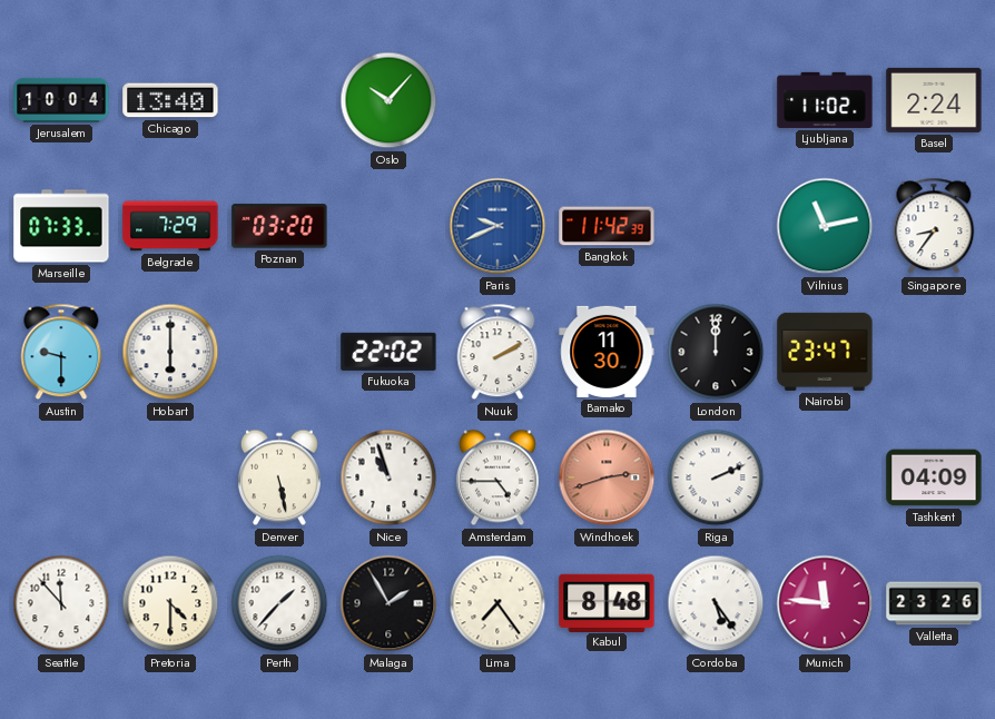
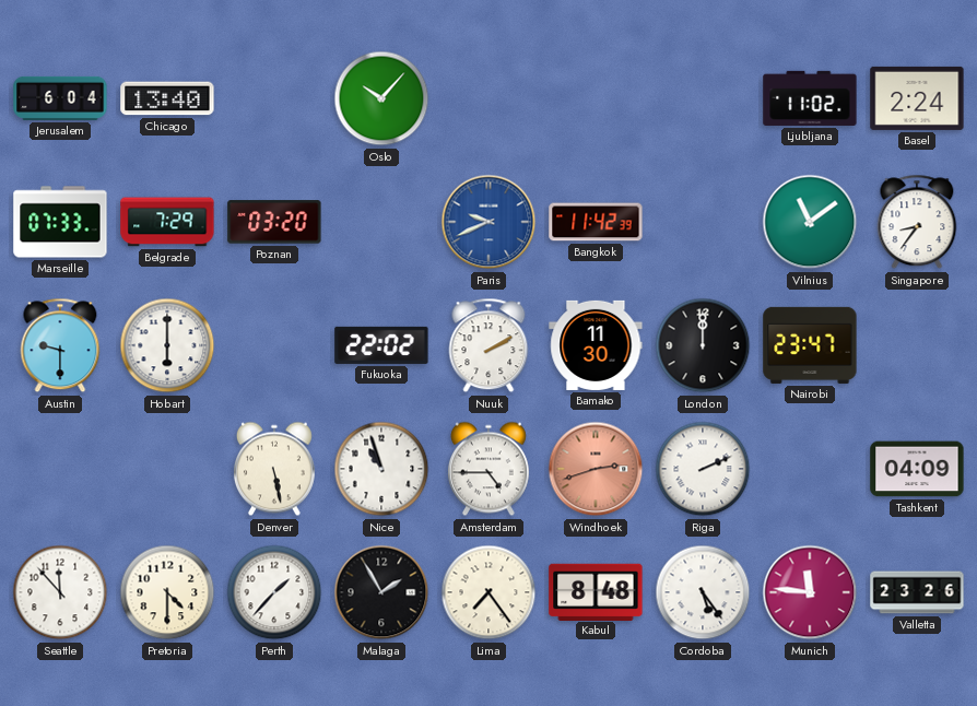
Jerusalem: 10:04 -> 6:04 (60, 98)
Vilnius: 11:13 -> 11:09 (810, 222)
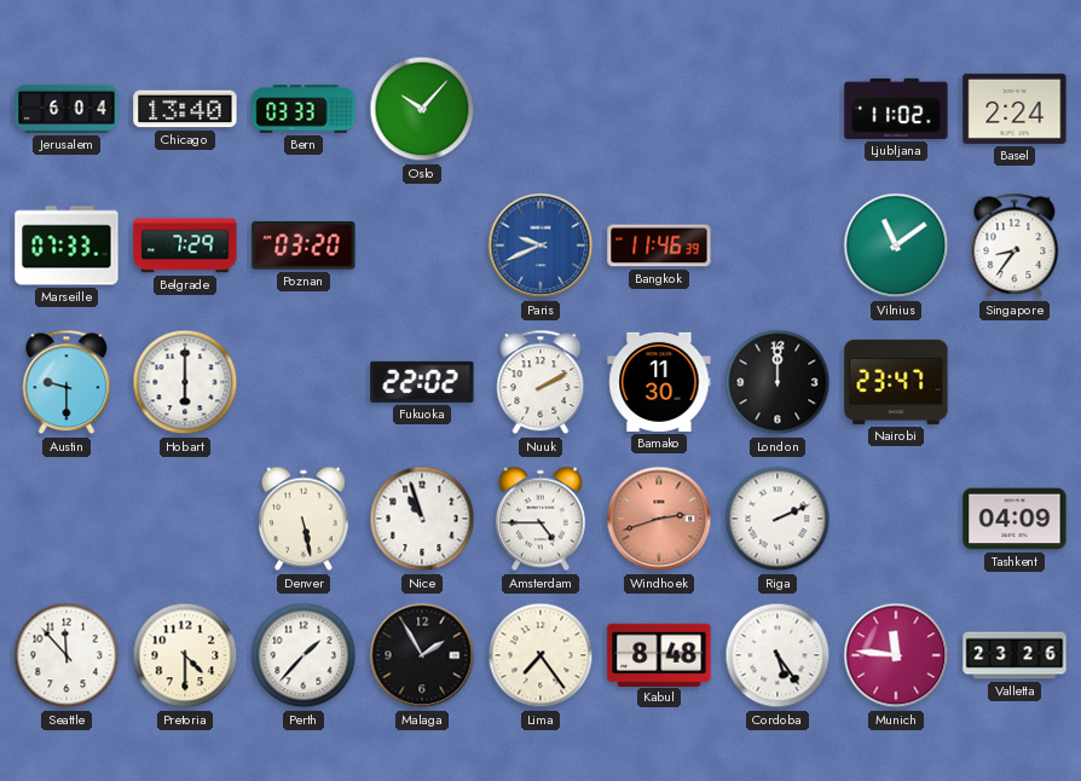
Bern: none -> 03:33 (304, 109)
Bangkok: 11:42 -> 11:46 (659, 245)
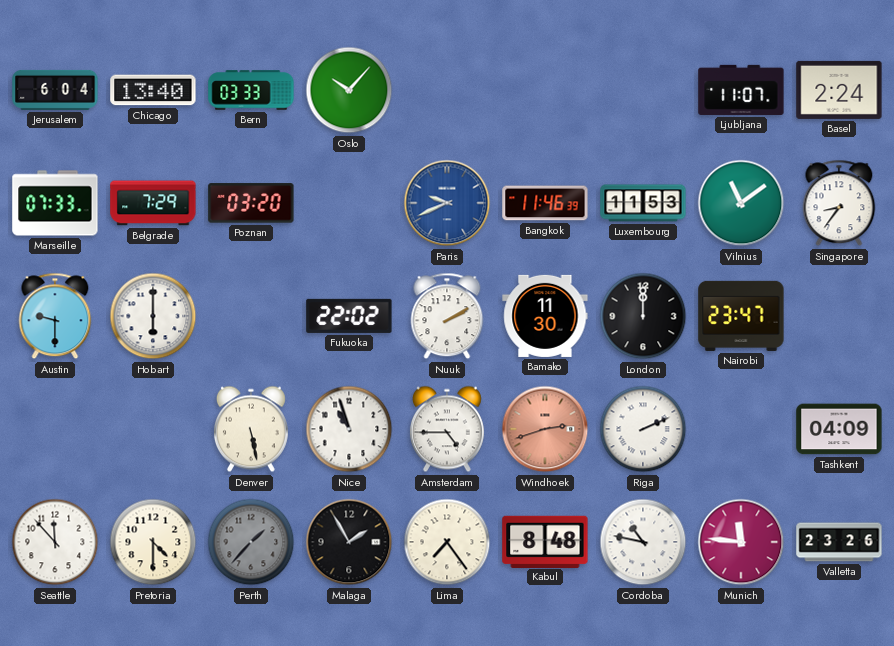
Ljubljana: 11:02 -> 11:07 (741, 90)
Luxembourg: none -> 11:53 (643, 203)
Perth dial: white -> grey (251, 542)
Cordoba: 5:24 -> 10:47 (643, 542)
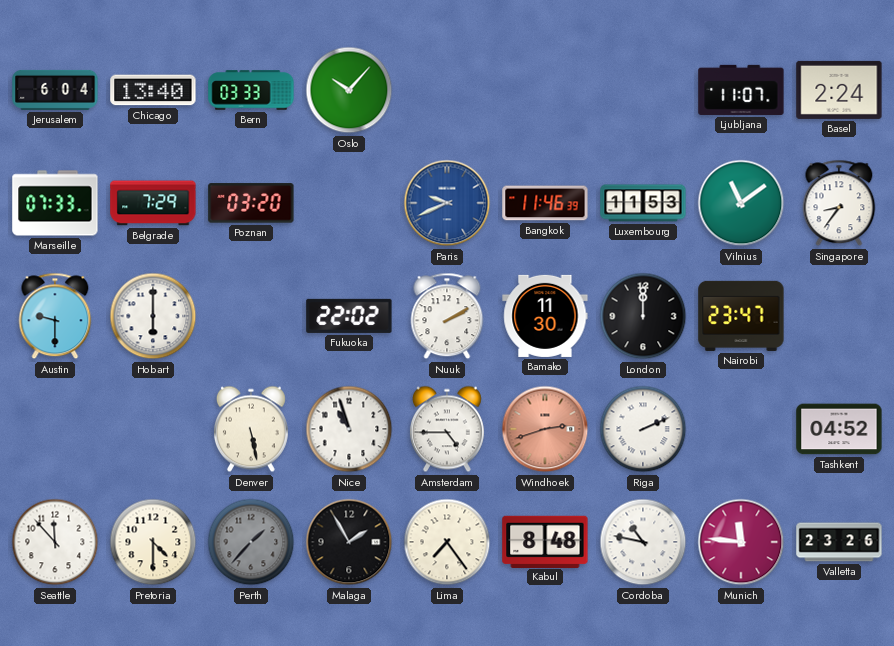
Tashkent: 04:09 -> 04:52 (839, 429)
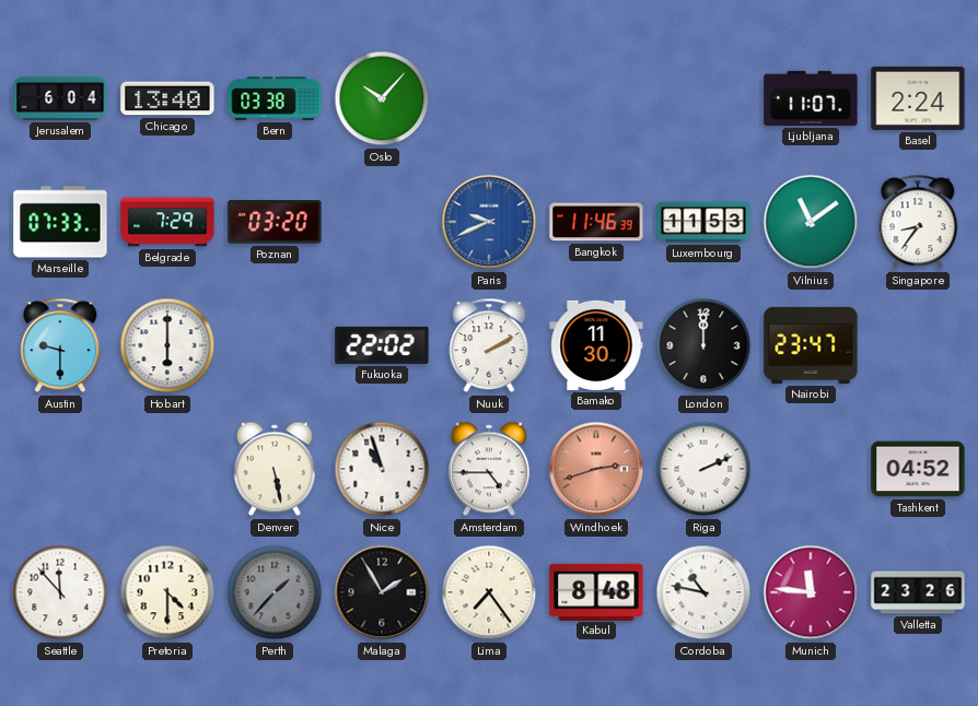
Bern: 03:33 -> 03:38 (275, 98)
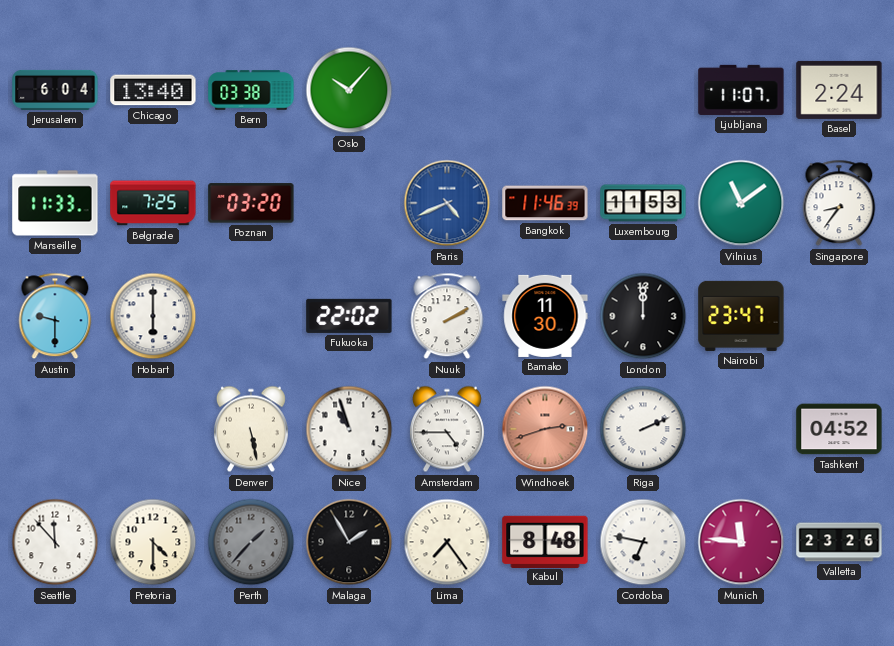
Marseille: 07:33 -> 11:33 (55, 203)
Belgrade: 7:29 -> 7:25 (153, 203)
Paris: 9:41 -> 4:41 (447, 203)
Cordoba: 10:47 -> 6:47 (643, 542)
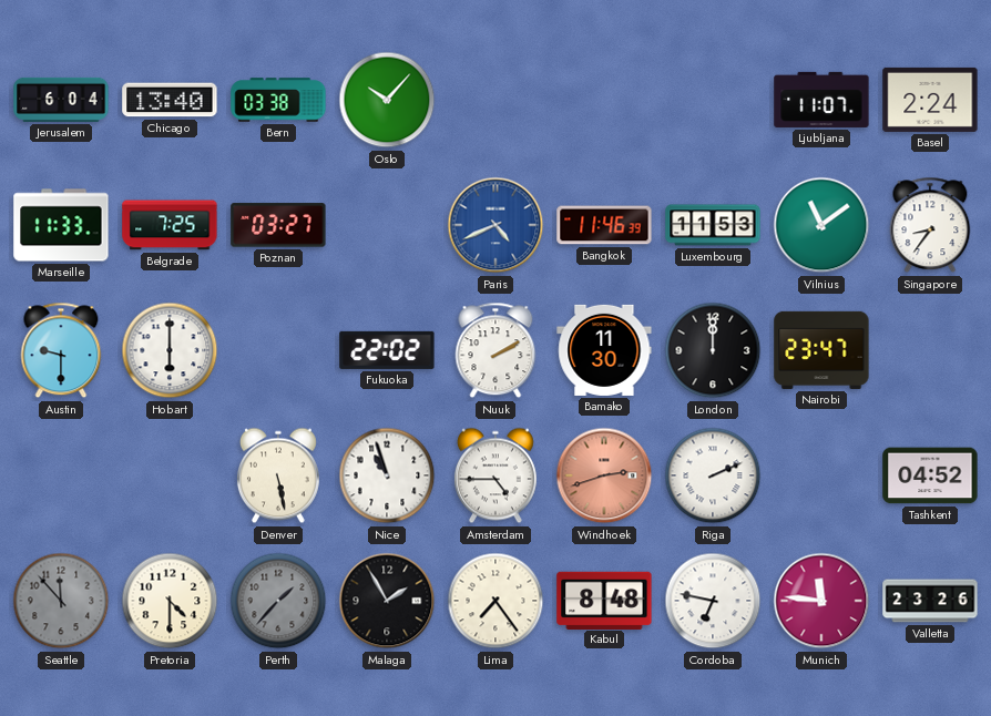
Poznan: 03:20 -> 03:27 (278, 225)
Seattle dial: white -> grey (61, 601)
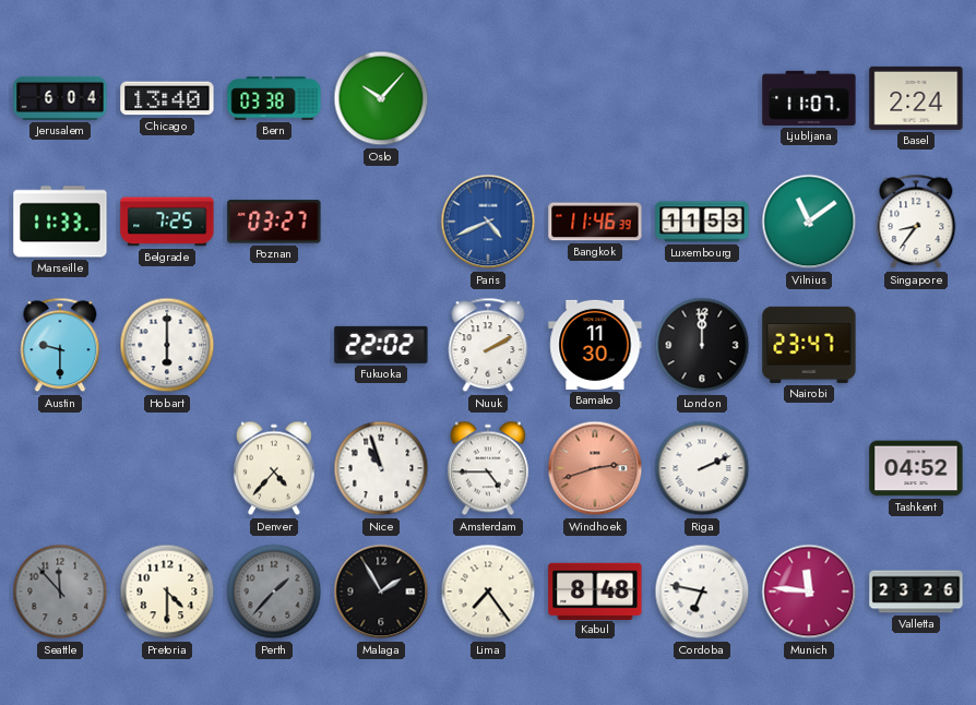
Denver: 5:28 -> 4:37 (274, 468)
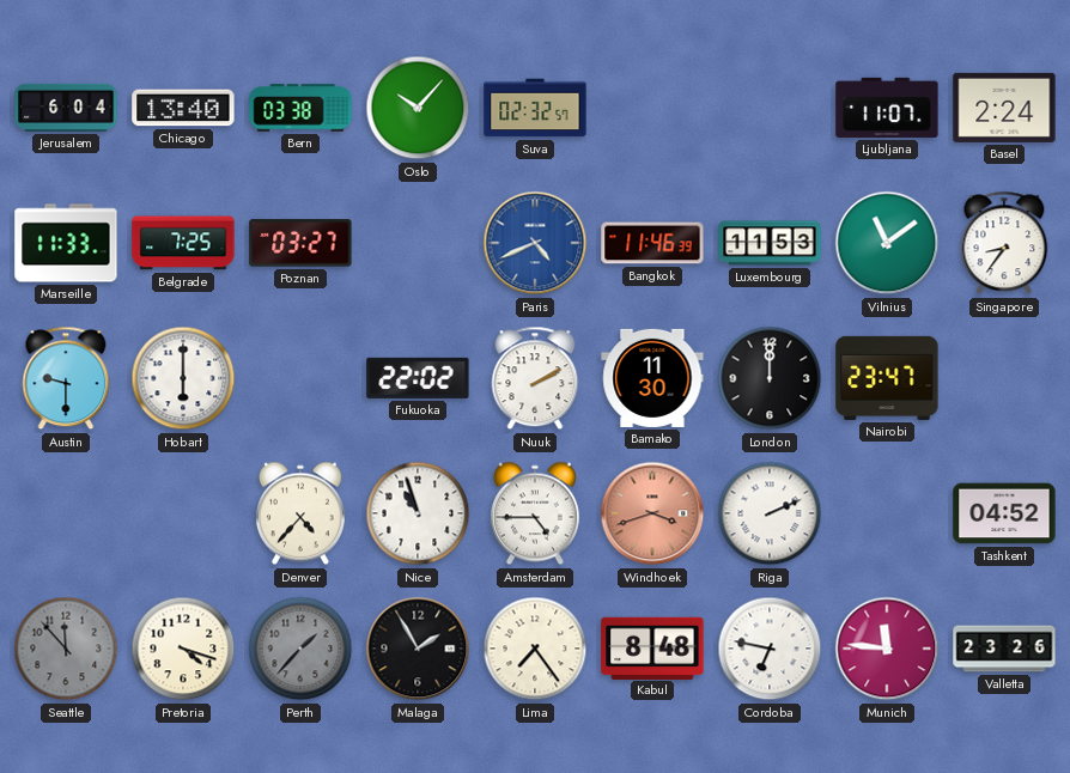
Suva: none -> 02:32 (535, 108)
Windhoek: 2:42 -> 3:42 (652, 513)
Pretoria: 4:30 -> 4:18 (183, 649)
